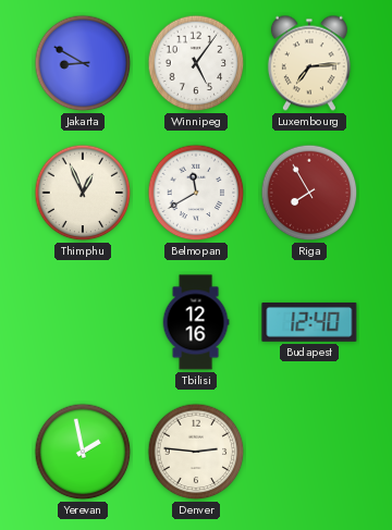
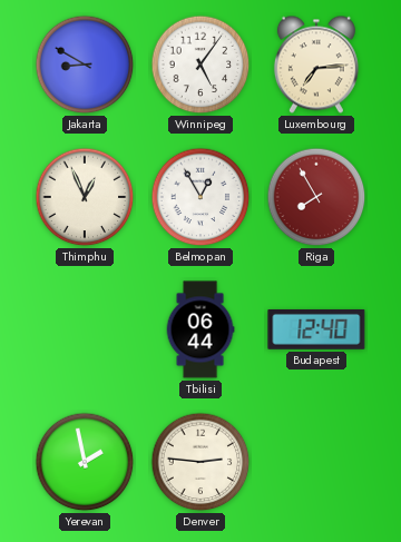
Belmopan: 11:40 -> 12:55 (200, 197)
Tbilisi: 12:16 -> 06:44 (200, 329)
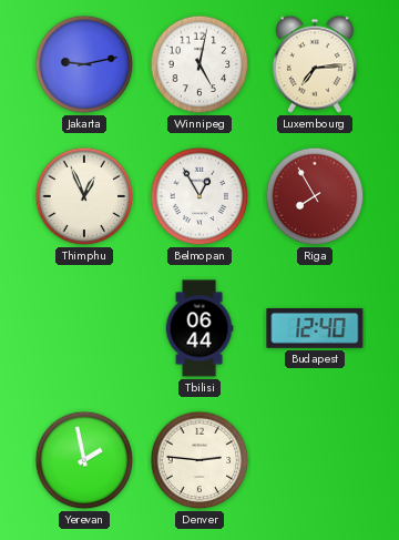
Jakarta: 8:50 -> 9:13 (84, 64)
Winnipeg: 5:06 -> 5:02 (199, 64)
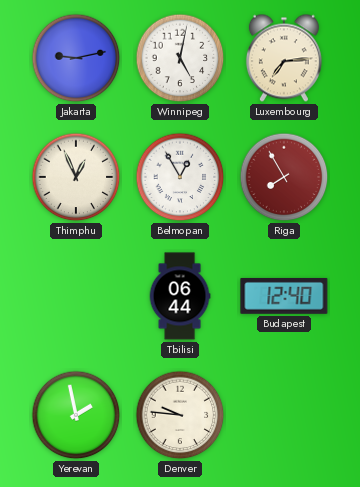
Denver: 2:46 -> 9:46 (180, 415)
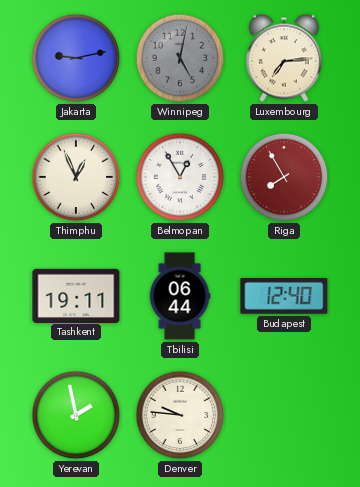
Winnipeg dial: white -> grey (180, 58)
Tashkent: none -> 19:11 (76, 295)
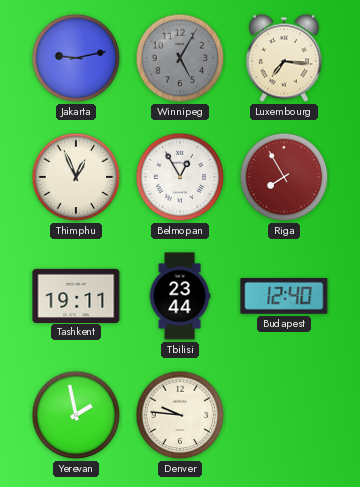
Winnipeg: 5:02 -> 5:05 (180, 58)
Luxembourg: 7:14 -> 7:16 (284, 58)
Tbilisi: 06:44 -> 23:44 (180, 296)
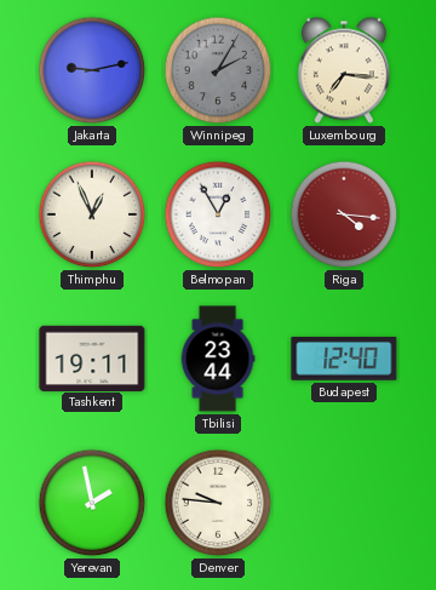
Winnipeg: 5:05 -> 2:05 (218, 70)
Riga: 7:55 -> 4:16 (344, 214)
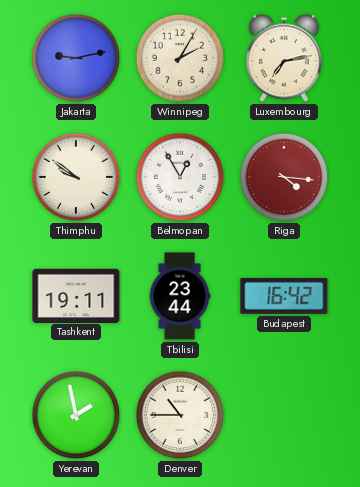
Winnipeg dial: grey -> cream (180, 58)
Luxembourg: 7:16 -> 7:13 (284, 58)
Thimphu: 12:56 -> 9:51 (76, 177)
Budapest: 12:40 -> 16:42 (284, 296)
Denver: 9:46 -> 10:45 (180, 415)
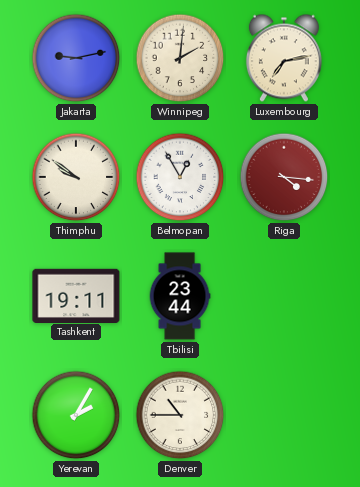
Winnipeg: 2:05 -> 2:01 (180, 58)
Budapest: 16:42 -> none (284, 296)
Yerevan: 1:58 -> 2:05 (76, 415)
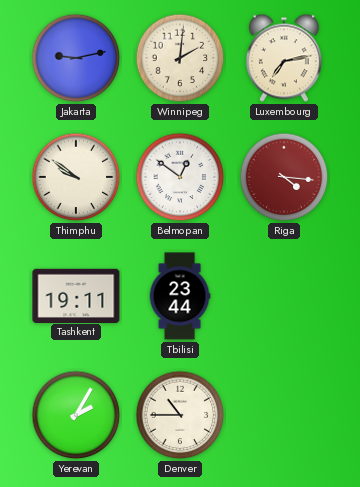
Belmopan: 12:55 -> 12:51 (180, 177)
